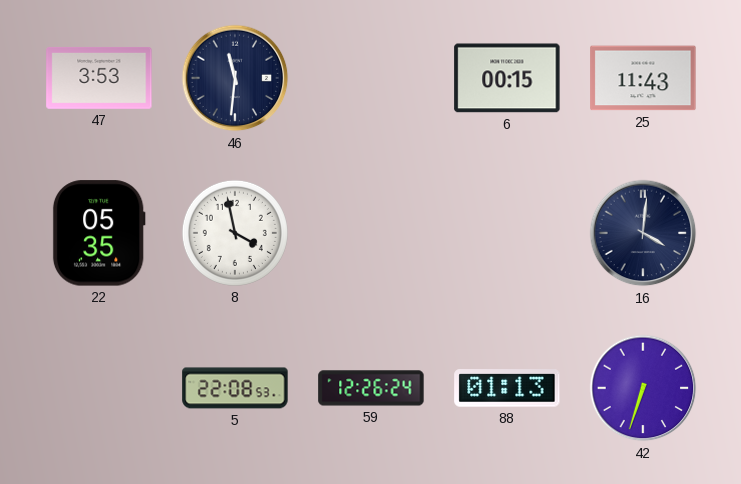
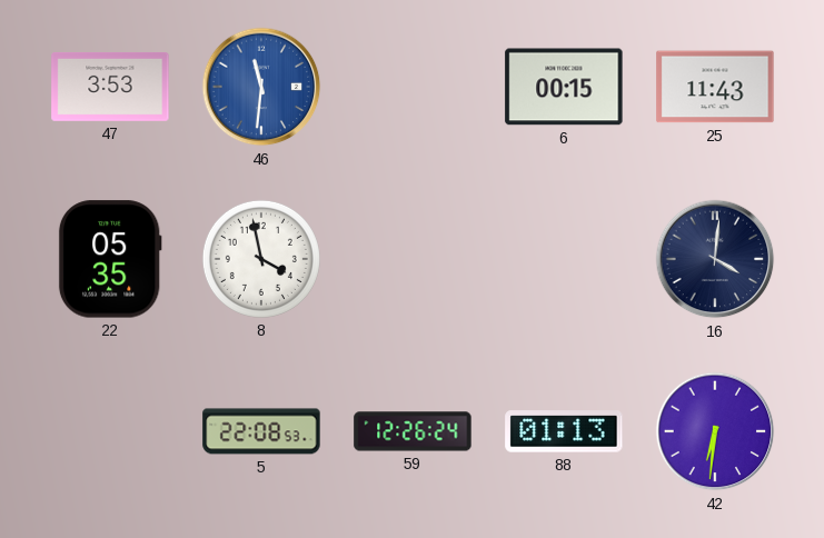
46 dial: navy -> blue (261, 87)
42: 6:33 -> 6:31 (715, 431)
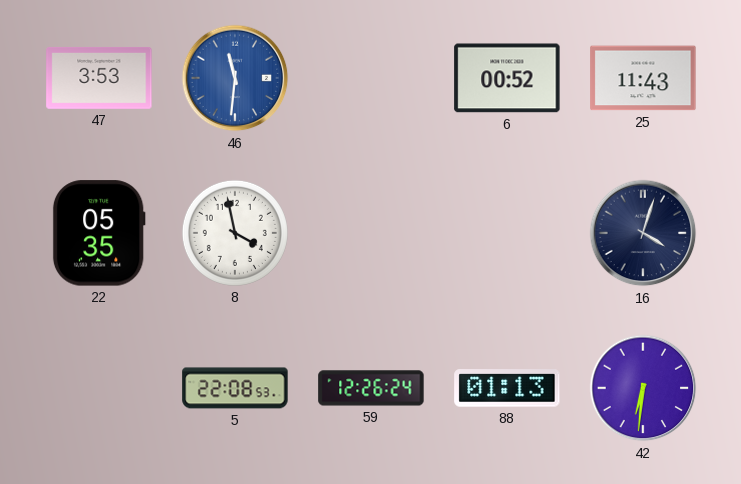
6: 00:15 -> 00:52 (507, 78)
16: 4:01 -> 4:03 (643, 233)
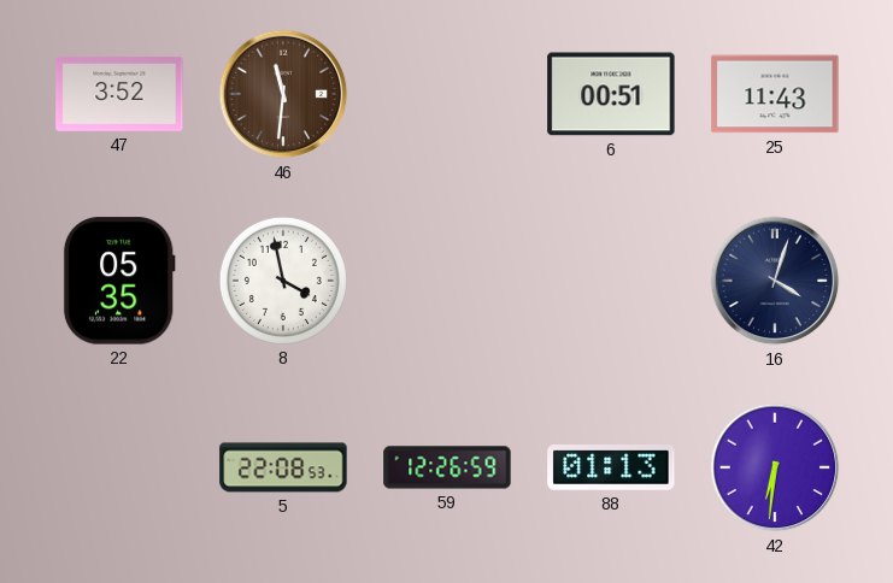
47: 3:53 -> 3:52 (119, 94)
46 dial: blue -> brown (283, 94)
6: 00:52 -> 00:51 (611, 94)
59: 12:26:24 -> 12:26:59 (447, 467)
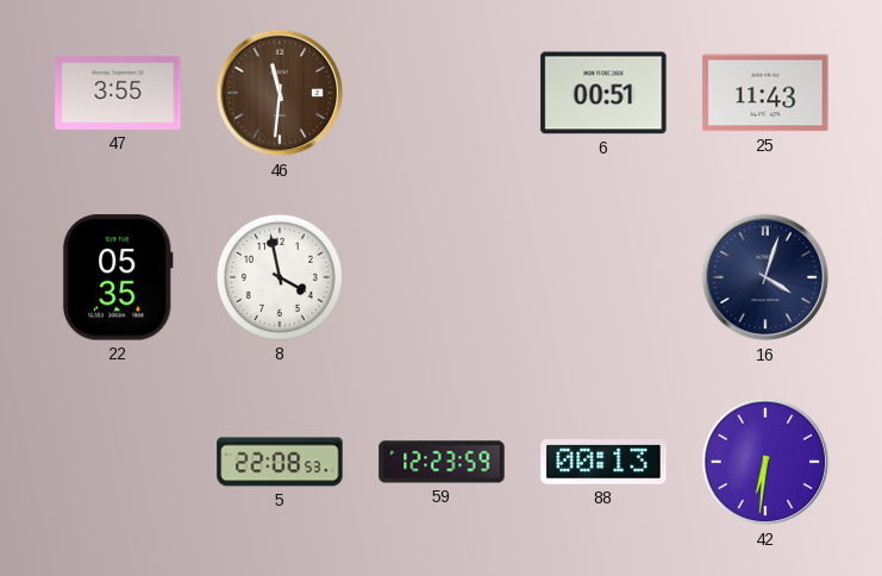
47: 3:52 -> 3:55 (118, 93)
59: 12:26 -> 12:23 (442, 462)
88: 01:13 -> 00:13 (603, 462)
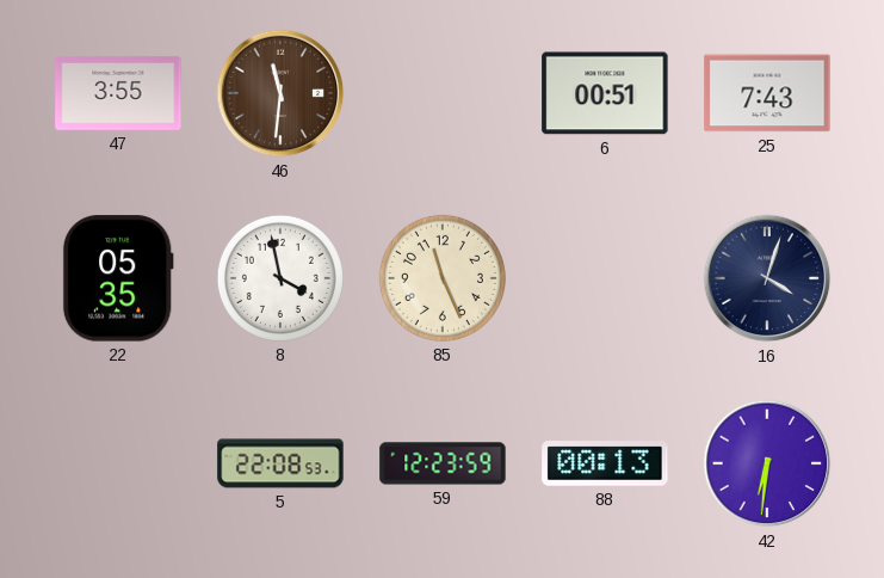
25: 11:43 -> 7:43 (767, 93)
85: none -> 11:26 (443, 278)
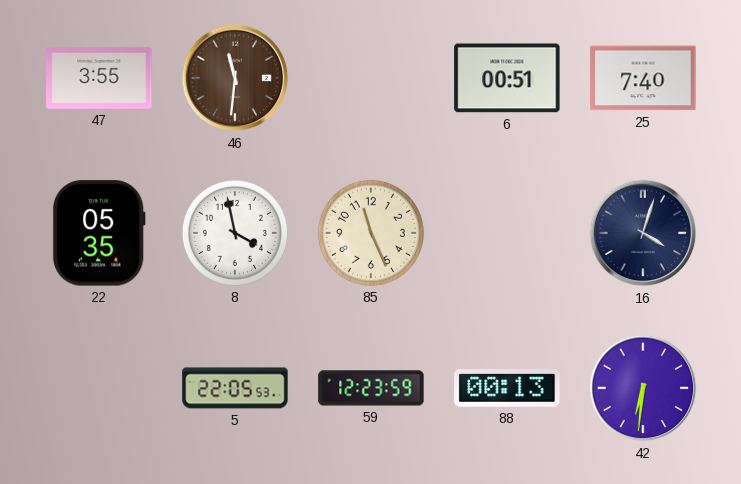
25: 7:43 -> 7:40 (643, 78)
5: 22:08 -> 22:05 (235, 388)
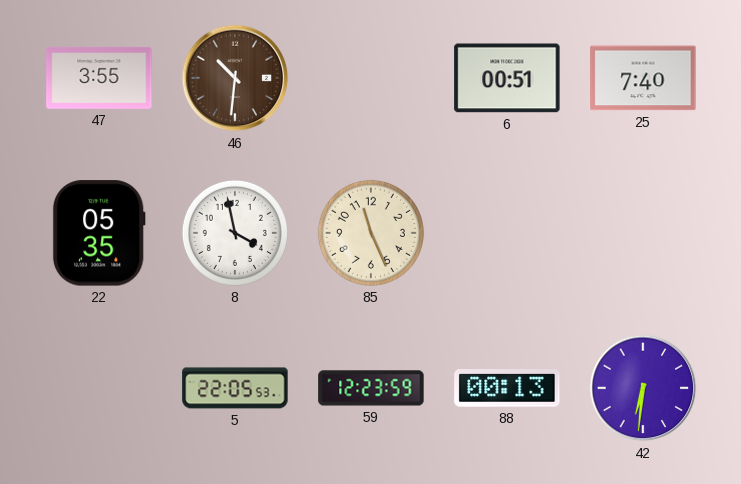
46: 11:31 -> 10:31 (235, 78)
16: 4:03 -> none (643, 233)
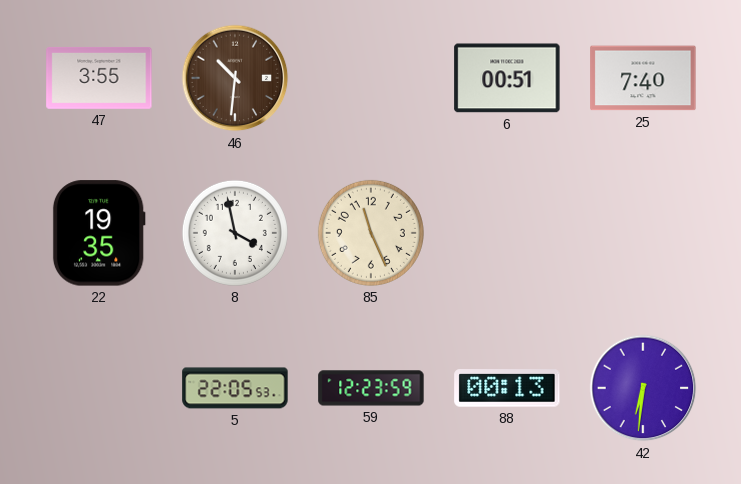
22: 05:35 -> 19:35 (99, 233)
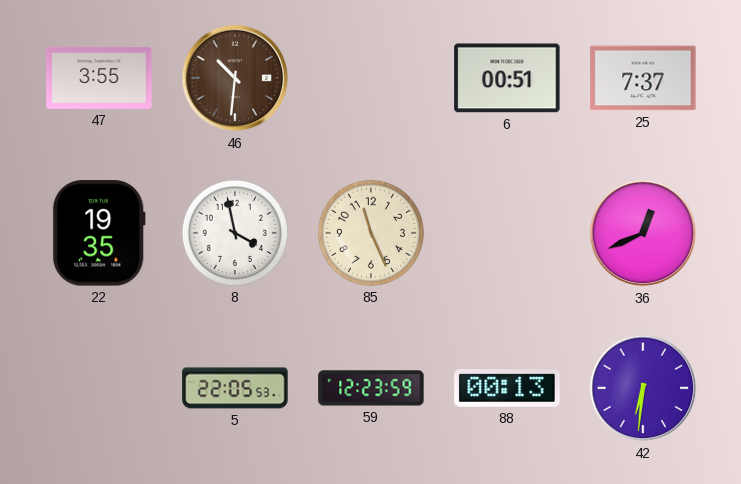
25: 7:40 -> 7:37 (643, 78)
36: none -> 12:41 (643, 233)
